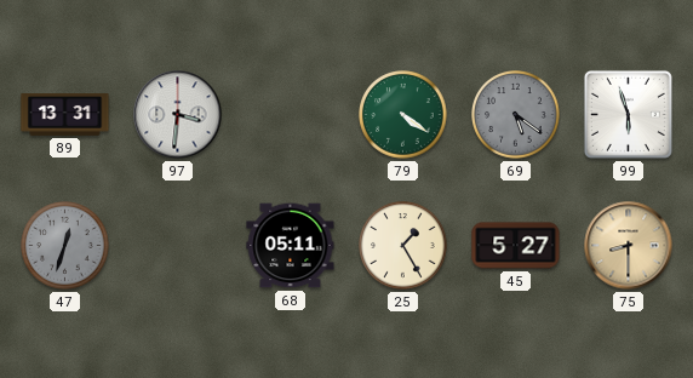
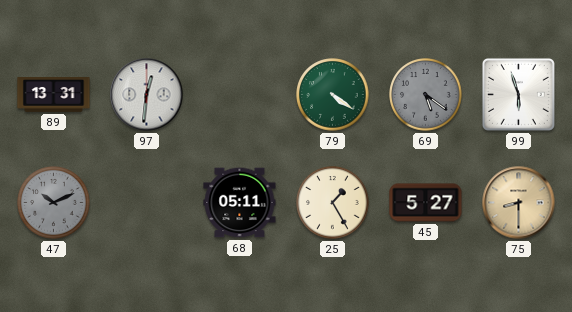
97: 3:31 -> 12:31 (147, 95)
47: 12:33 -> 10:11 (54, 203)
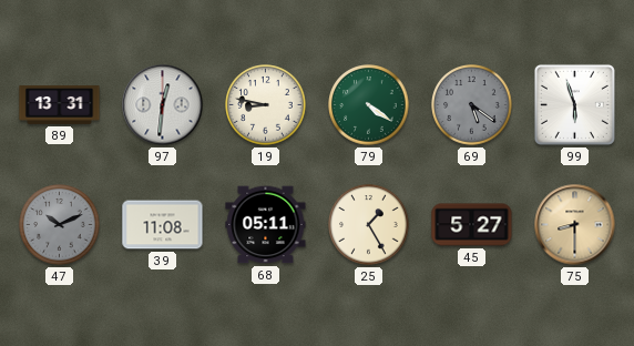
19: none -> 8:47 (266, 105)
39: none -> 11:08 (163, 225)
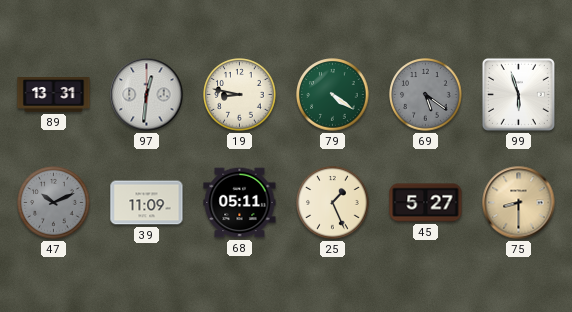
39: 11:08 -> 11:09 (147, 203)
25: 1:25 -> 1:26 (333, 203)
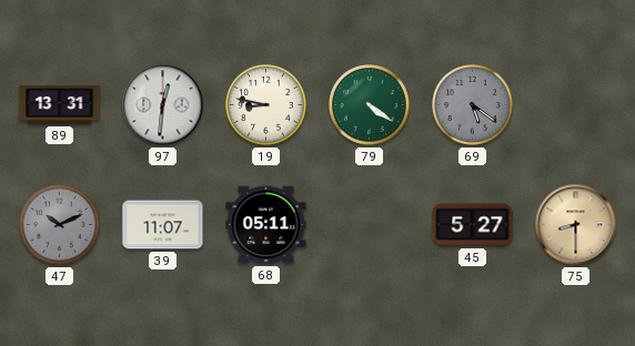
99: 5:57 -> none (518, 94)
39: 11:09 -> 11:07 (163, 225)
25: 1:26 -> none (333, 203)
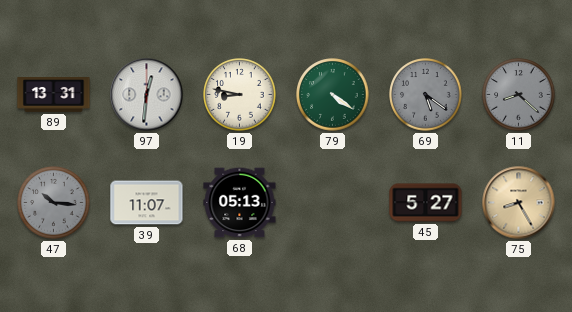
11: none -> 8:22 (519, 95)
47: 10:11 -> 10:16 (54, 203)
68: 05:11 -> 05:13 (240, 203)
75: 8:30 -> 8:25 (519, 203)
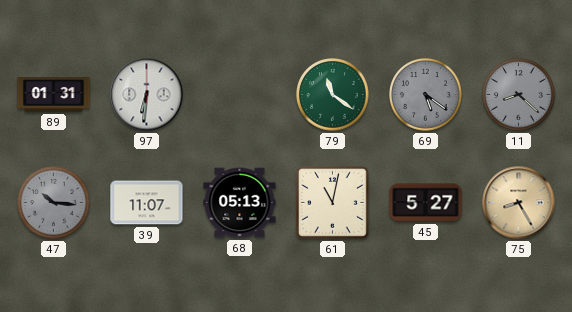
89: 13:31 -> 01:31 (54, 95)
97: 12:31 -> 6:31 (147, 95)
19: 8:47 -> none (240, 95)
79: 4:21 -> 11:21 (333, 95)
61: none -> 11:02 (332, 202)
